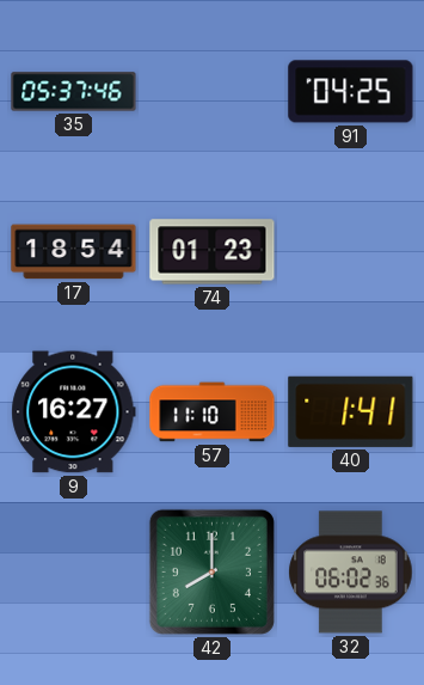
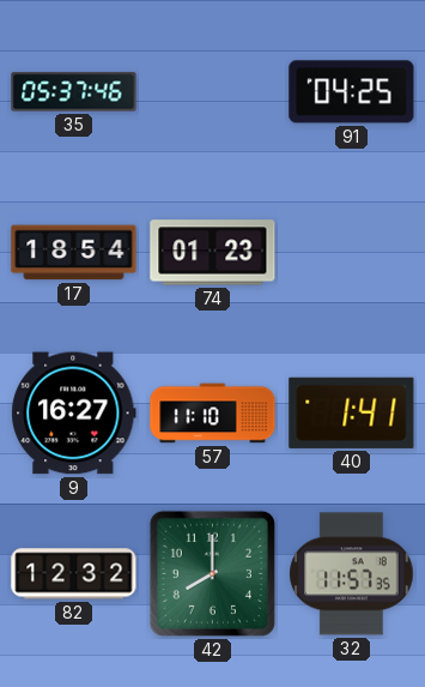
82: none -> 12:32 (74, 574)
32: 06:02 -> 11:57 (352, 574)
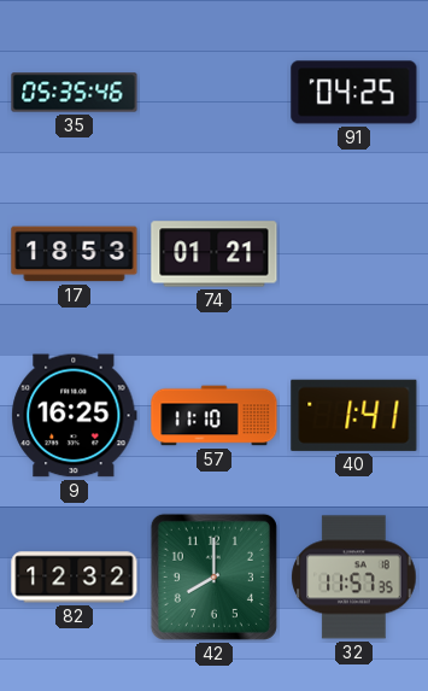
35: 05:37 -> 05:35 (75, 93)
17: 18:54 -> 18:53 (75, 254)
74: 01:23 -> 01:21 (215, 254)
9: 16:27 -> 16:25 (75, 416)
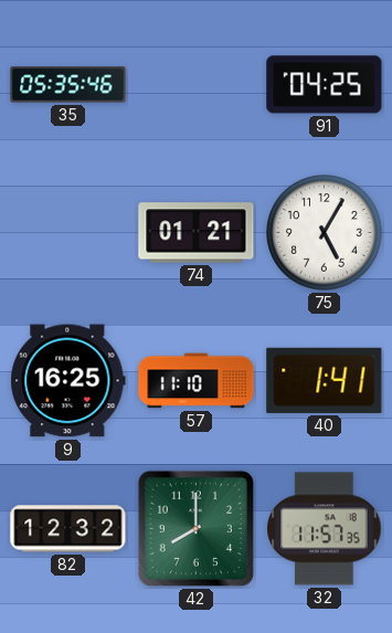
17: 18:53 -> none (75, 254)
75: none -> 5:05 (325, 233)
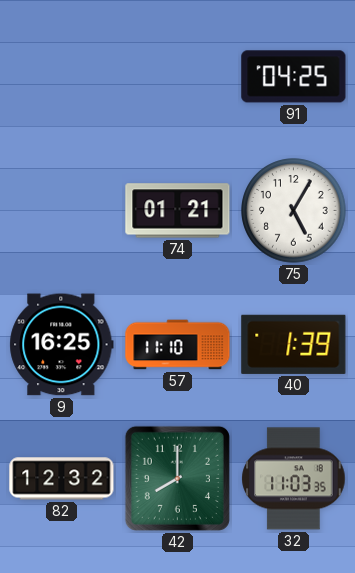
35: 05:35 -> none (68, 85)
40: 1:41 -> 1:39 (294, 344)
32: 11:57 -> 11:03 (294, 479)
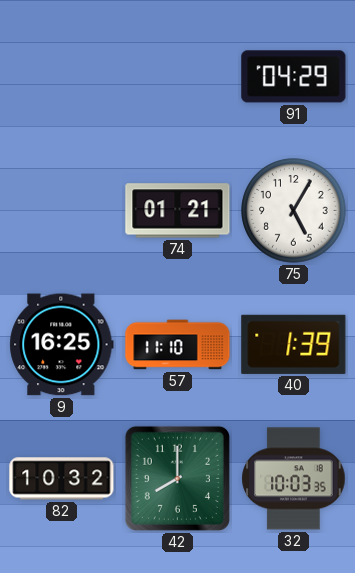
91: 04:25 -> 04:29 (294, 77)
82: 12:32 -> 10:32 (62, 479)
32: 11:03 -> 10:03 (294, 479)
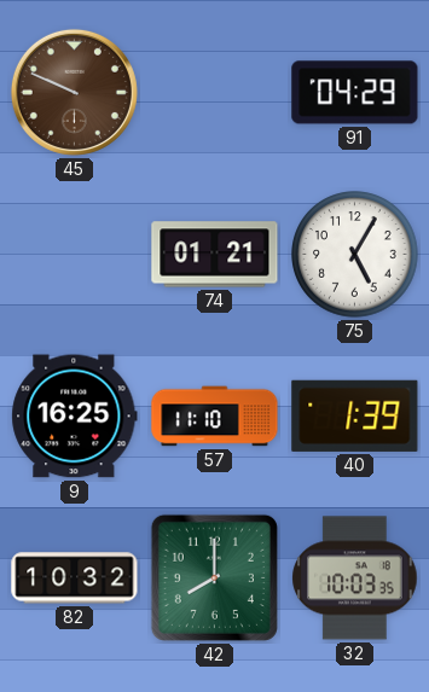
45: none -> 9:49 (74, 92)
